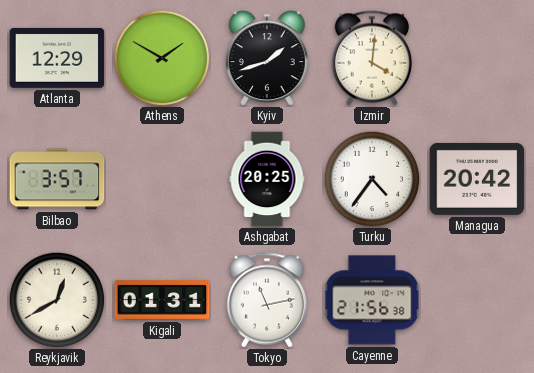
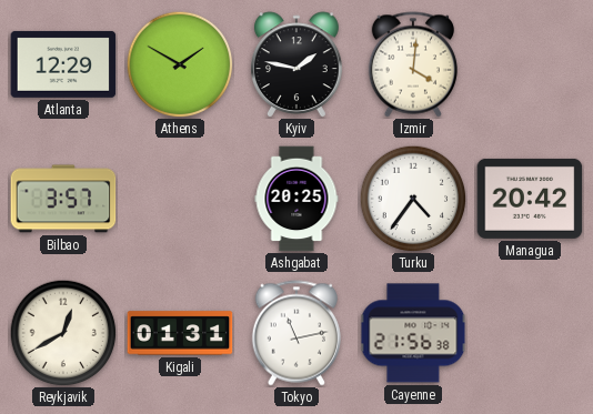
Kyiv: 1:42 -> 1:47 (298, 64)
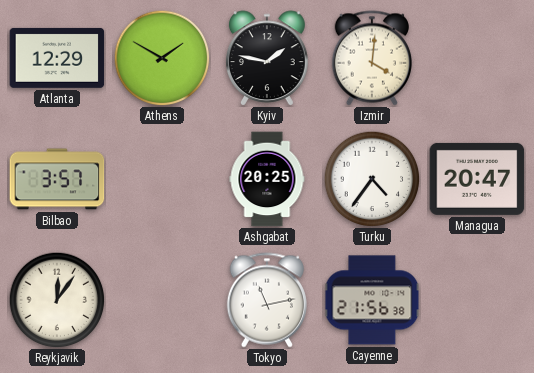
Managua: 20:42 -> 20:47 (477, 179)
Reykjavik: 12:40 -> 12:06 (57, 300)
Kigali: 01:31 -> none (180, 333)
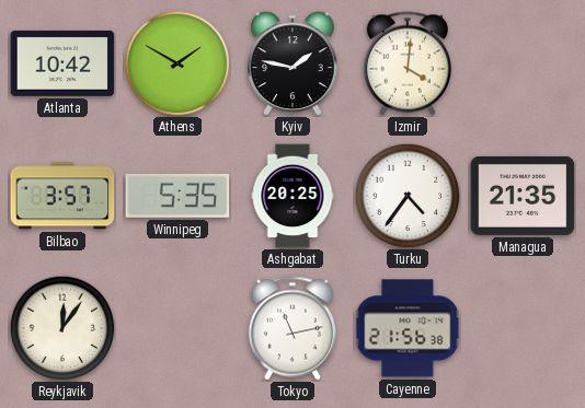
Atlanta: 12:29 -> 10:42 (62, 63)
Winnipeg: none -> 5:35 (177, 196)
Managua: 20:47 -> 21:35 (523, 196)
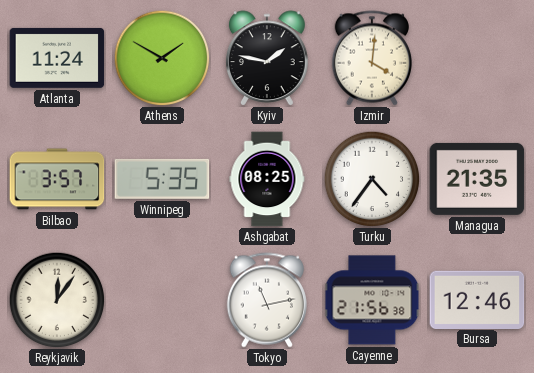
Atlanta: 10:42 -> 11:24 (57, 58)
Ashgabat: 20:25 -> 08:25 (267, 179)
Bursa: none -> 12:46 (477, 299)
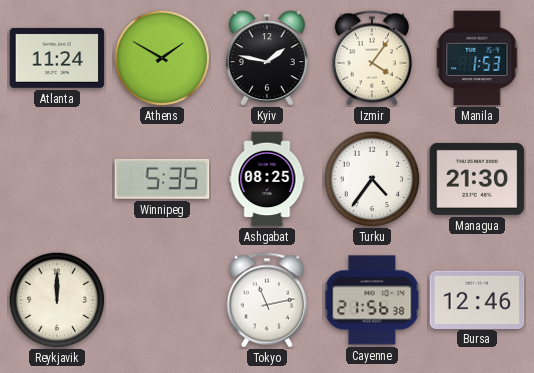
Izmir: 4:01 -> 4:06 (372, 58)
Manila: none -> 1:53 (477, 58)
Bilbao: 3:57 -> none (57, 179)
Managua: 21:35 -> 21:30 (477, 179)
Reykjavik: 12:06 -> 12:00 (57, 300)
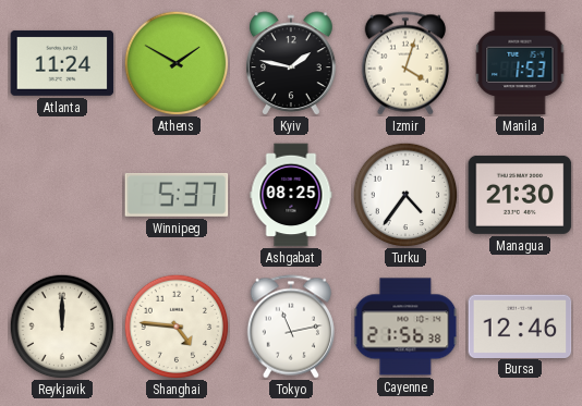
Izmir: 4:06 -> 4:03 (405, 63)
Winnipeg: 5:35 -> 5:37 (177, 195)
Shanghai: none -> 4:46 (177, 327)
